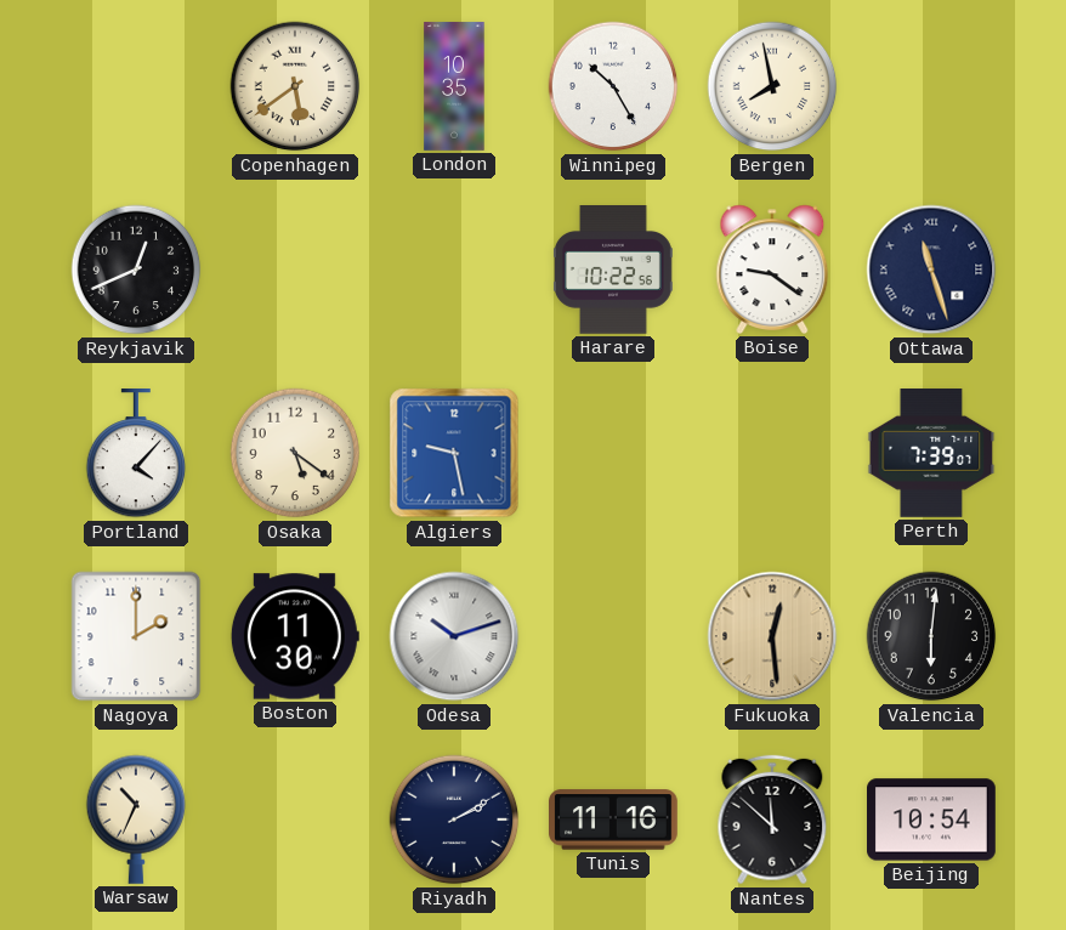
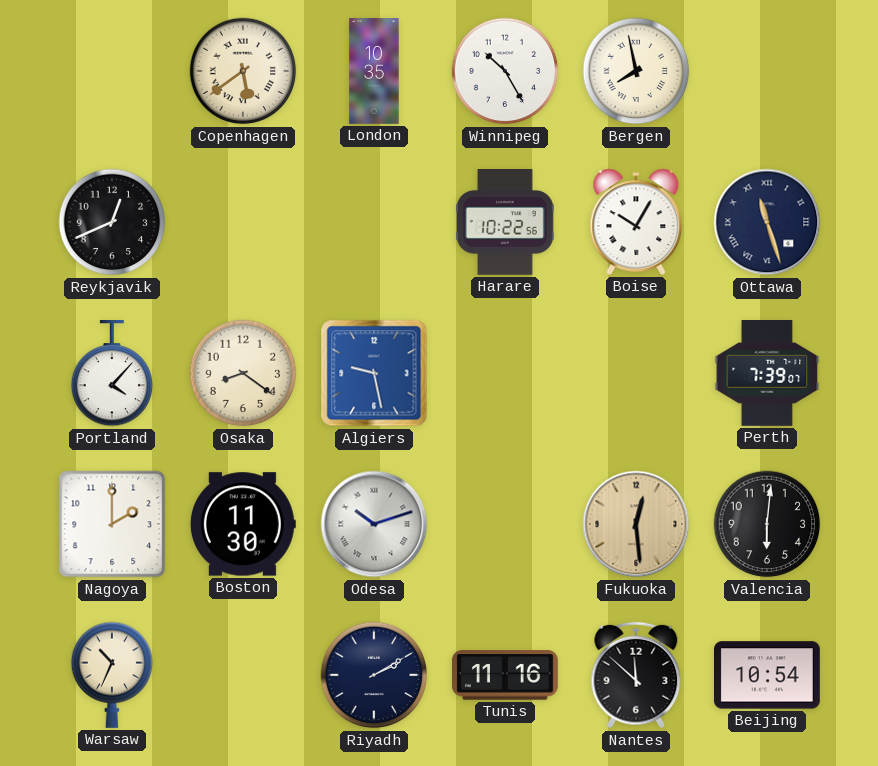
Boise: 9:21 -> 10:05 (636, 222)
Osaka: 5:21 -> 8:21 (243, 373)
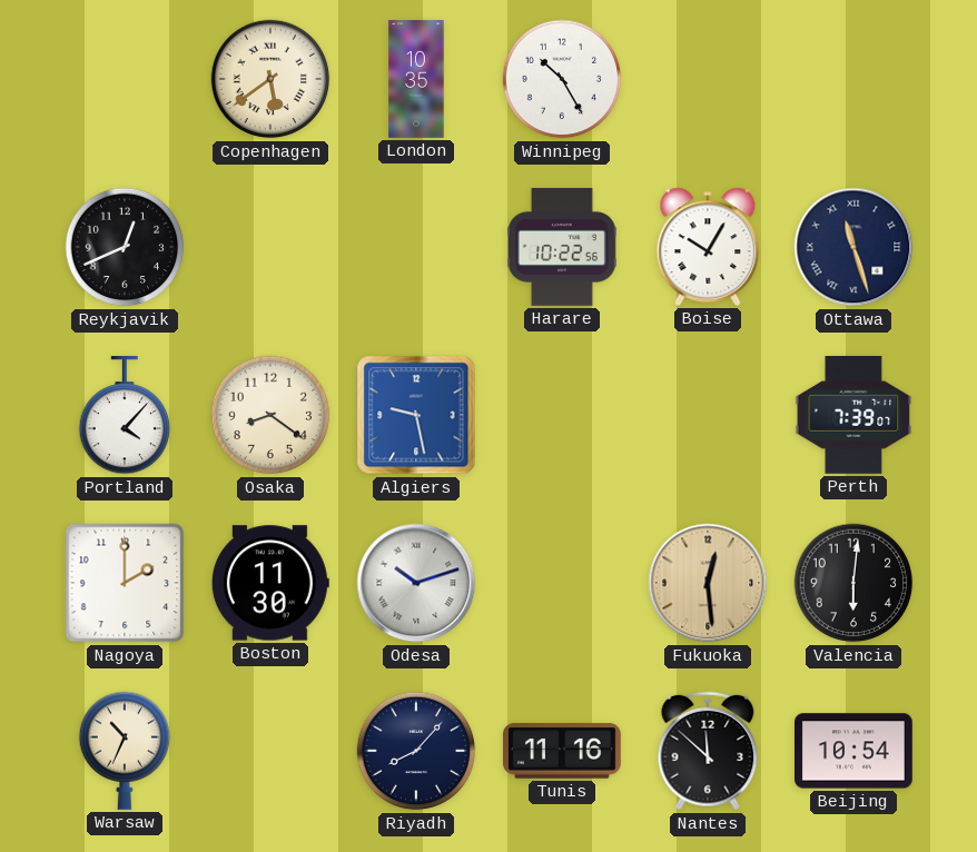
Bergen: 7:58 -> none (636, 71)
Riyadh: 2:10 -> 8:07 (416, 751)
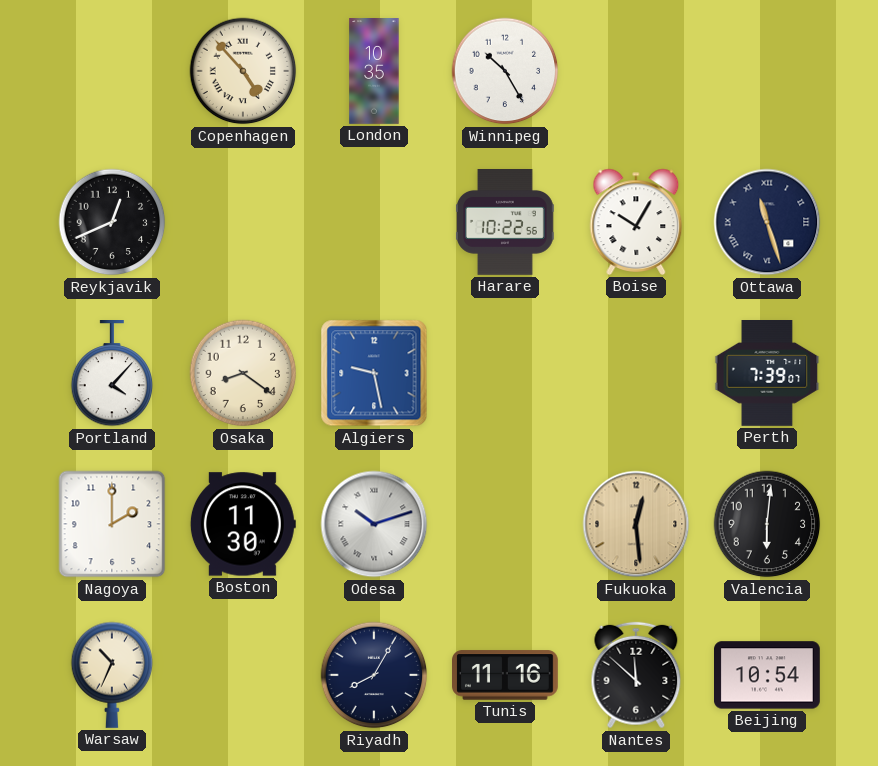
Copenhagen: 5:39 -> 4:53 (243, 71)
Riyadh: 8:07 -> 8:05 (374, 675)
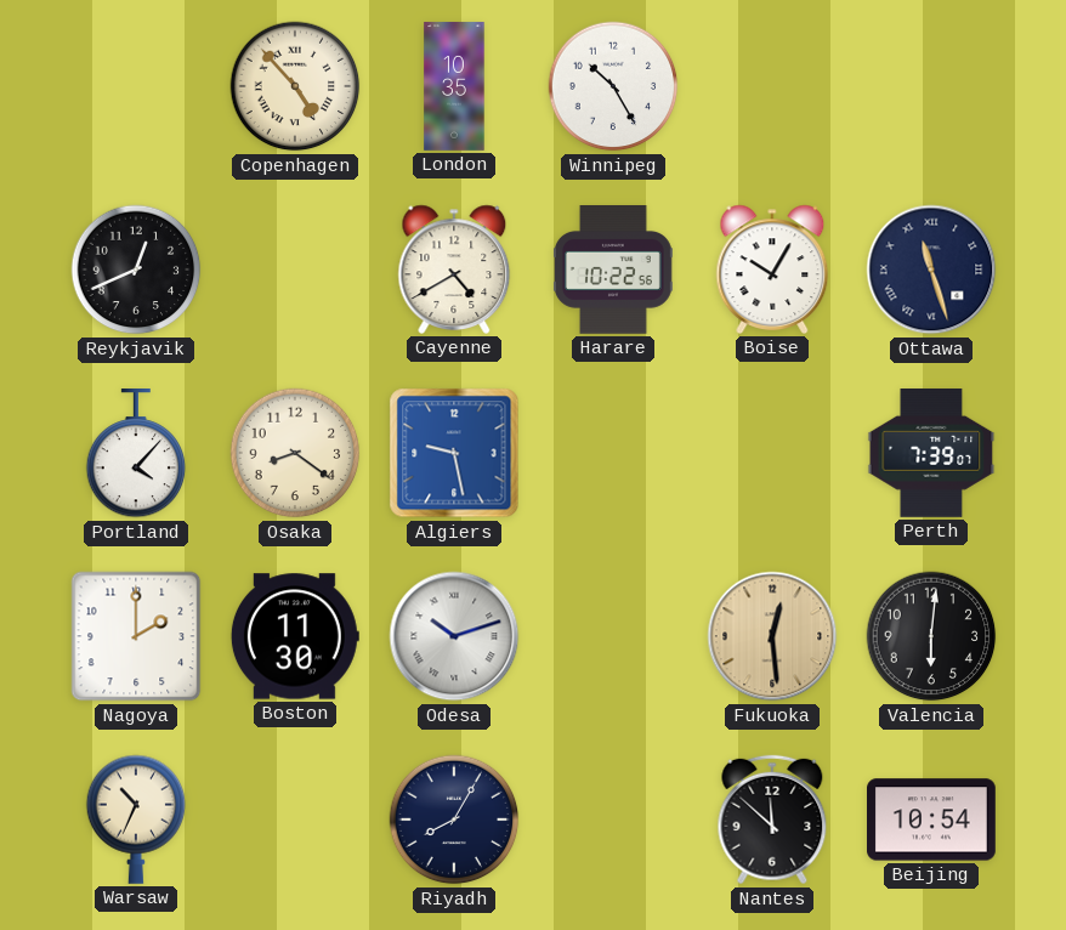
Cayenne: none -> 4:40 (454, 270)
Tunis: 11:16 -> none (506, 675)
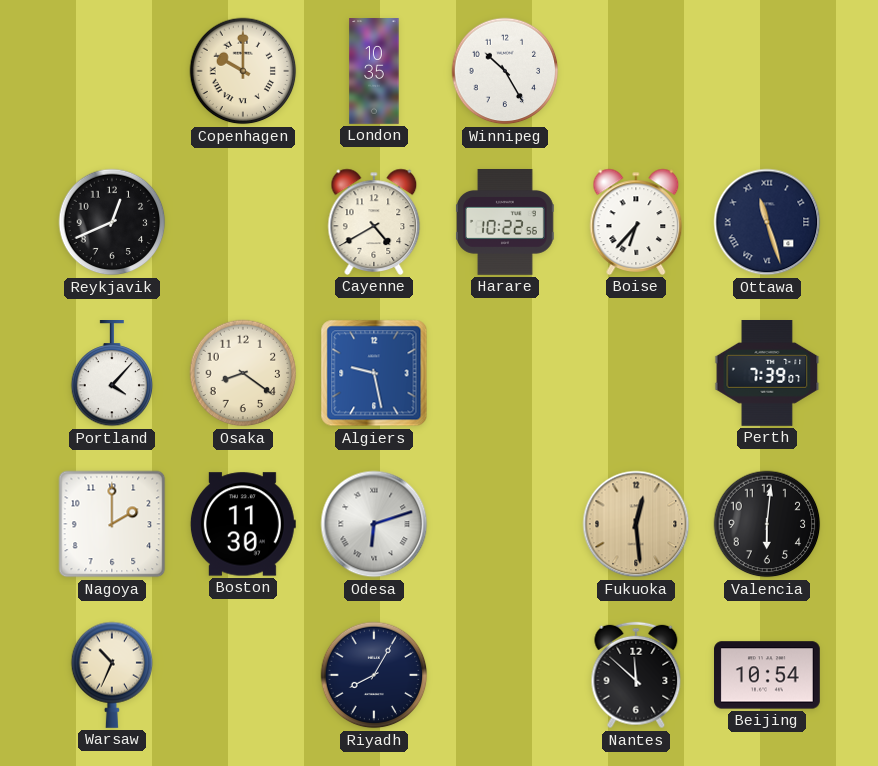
Copenhagen: 4:53 -> 10:00 (243, 71)
Boise: 10:05 -> 6:37 (636, 222)
Odesa: 10:12 -> 6:12 (374, 524)
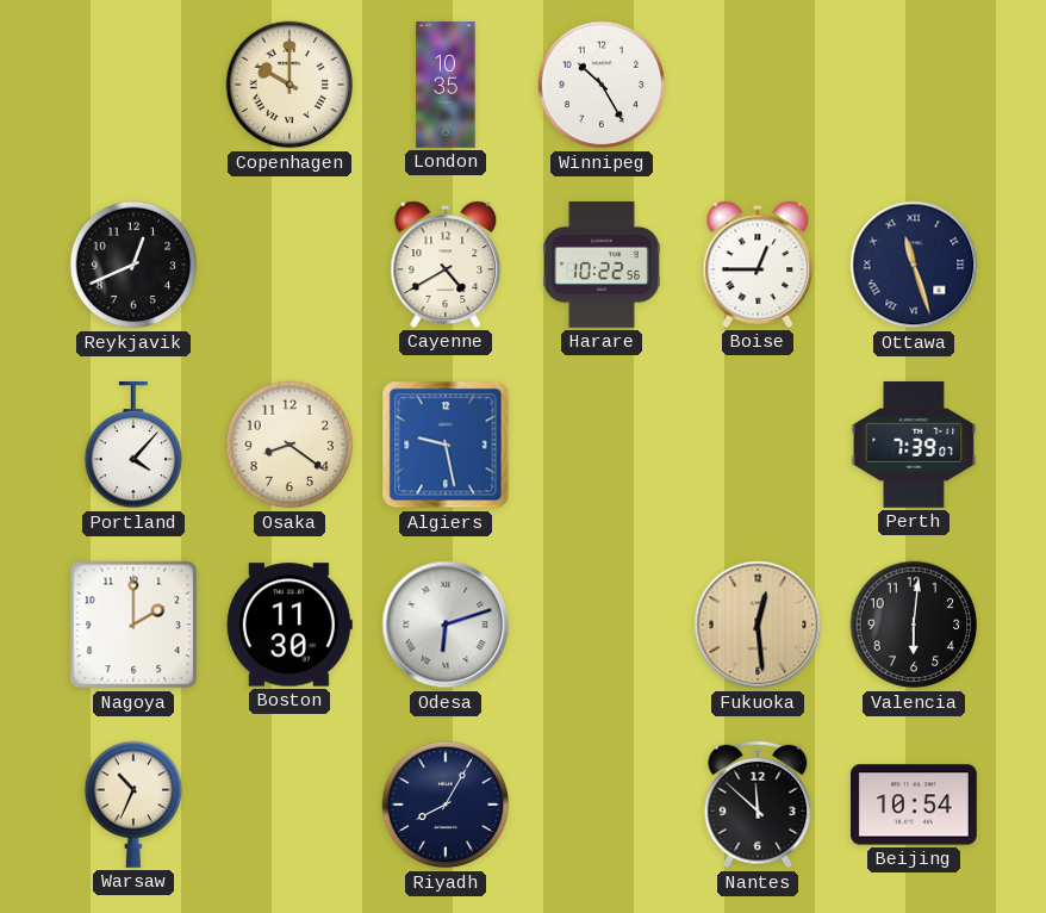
Boise: 6:37 -> 12:45 (758, 265)
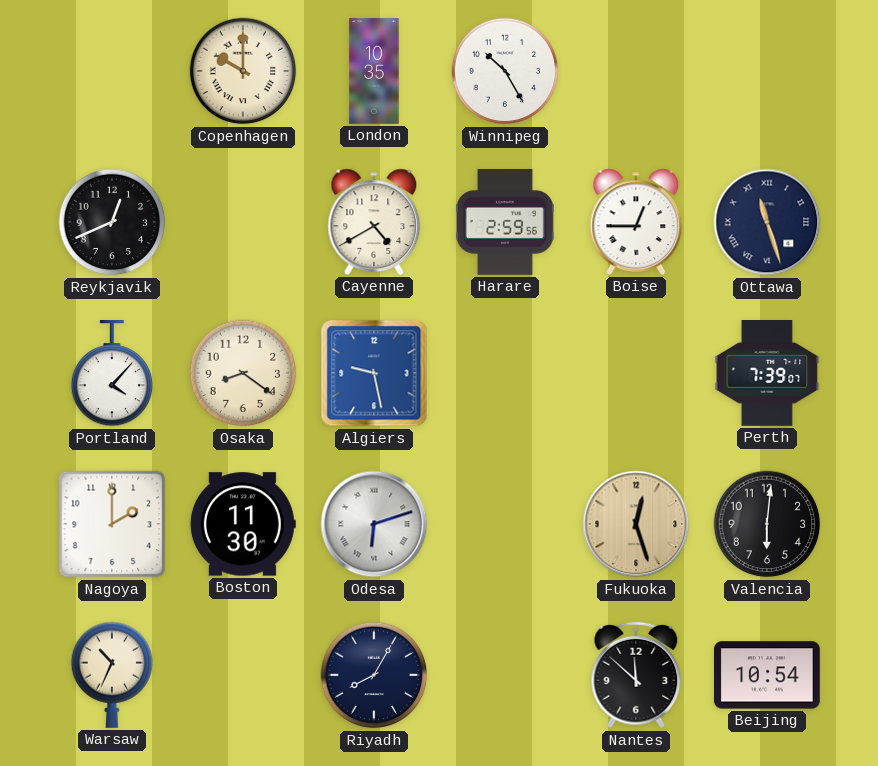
Harare: 10:22 -> 2:59 (505, 223)
Fukuoka: 12:29 -> 12:27 (636, 524)
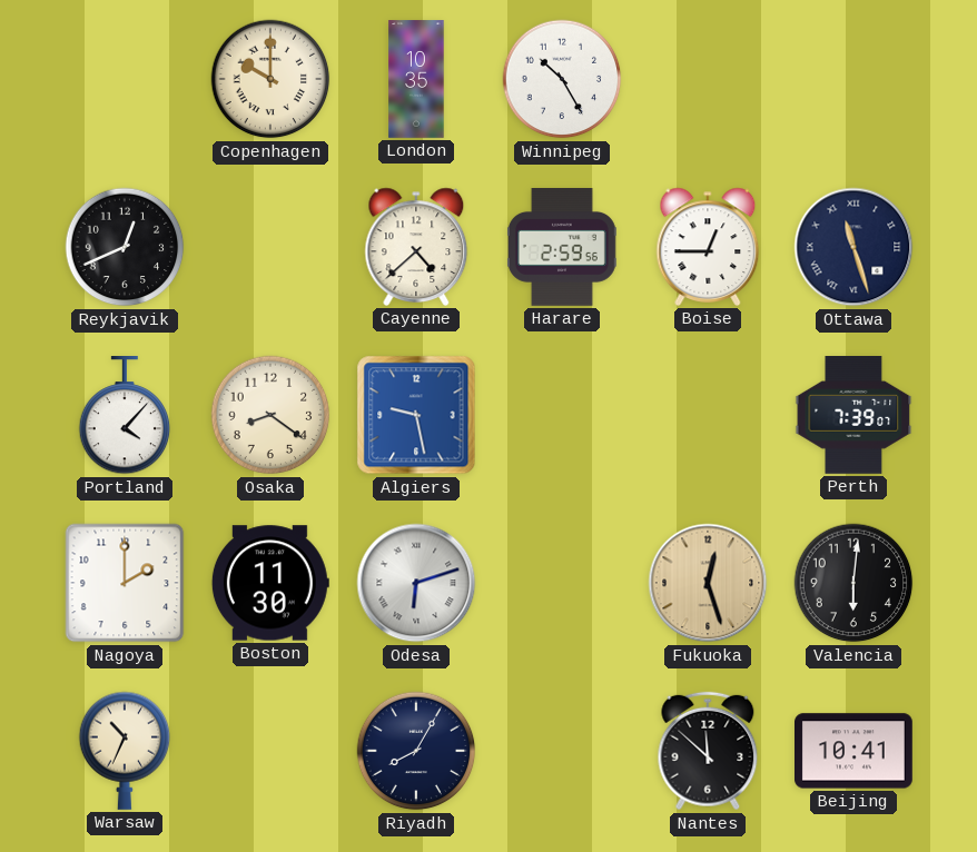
Cayenne: 4:40 -> 4:38 (416, 247)
Beijing: 10:54 -> 10:41 (855, 751)
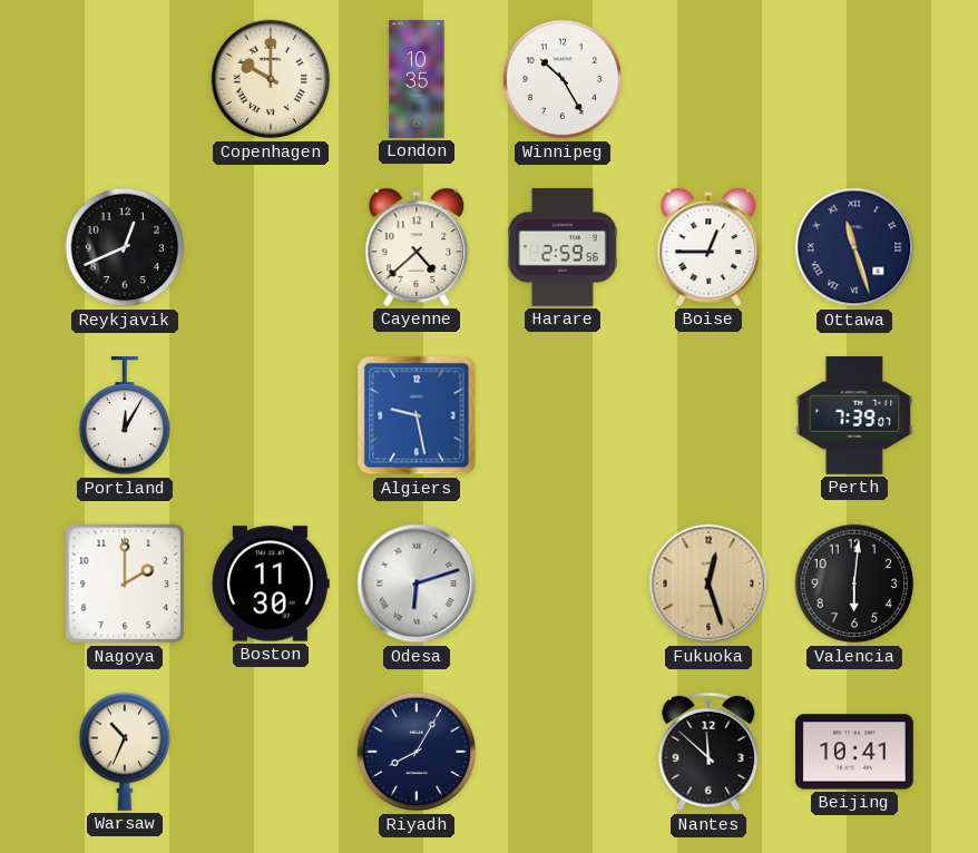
Portland: 4:07 -> 12:05 (125, 416)
Osaka: 8:21 -> none (270, 415)
